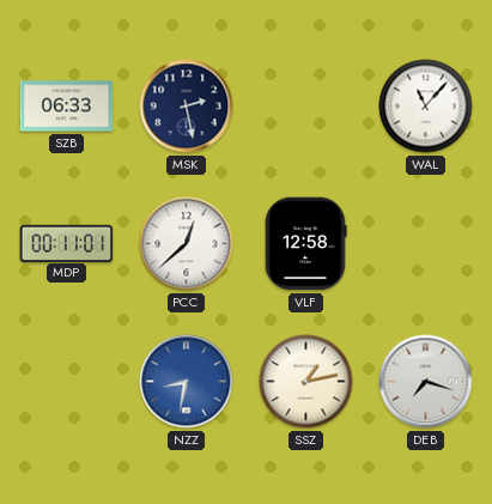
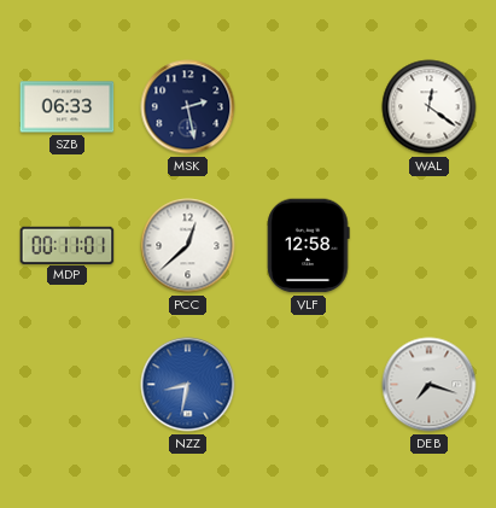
WAL: 11:07 -> 12:21 (430, 107)
SSZ: 1:13 -> none (306, 382)
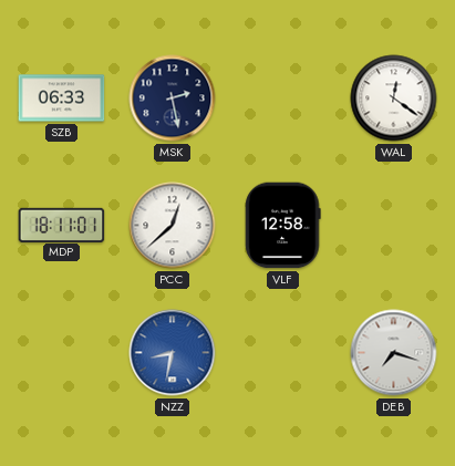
MDP: 00:11 -> 18:11 (62, 225)
